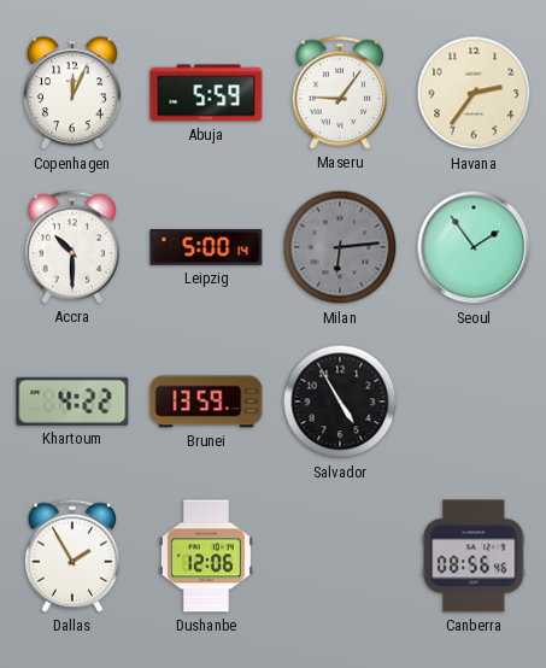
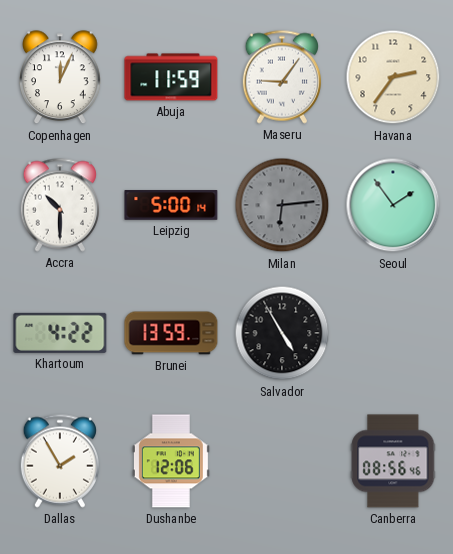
Abuja: 5:59 -> 11:59 (171, 77)
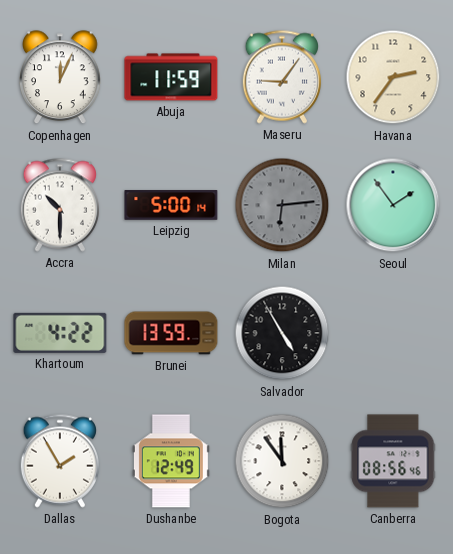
Dushanbe: 12:06 -> 12:49 (171, 461)
Bogota: none -> 11:54 (282, 461)
